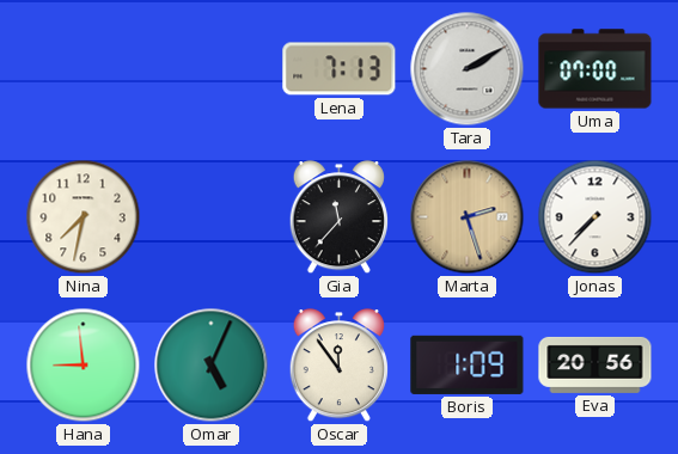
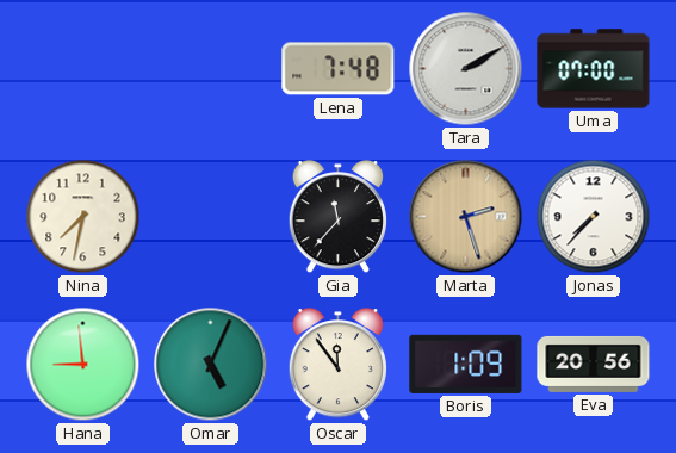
Lena: 7:13 -> 7:48 (339, 69)
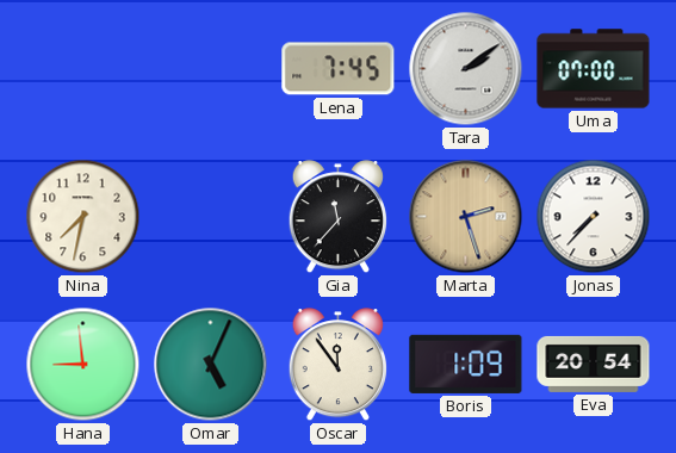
Lena: 7:48 -> 7:45 (339, 69)
Tara: 2:10 -> 2:09 (466, 69)
Eva: 20:56 -> 20:54 (594, 364)
